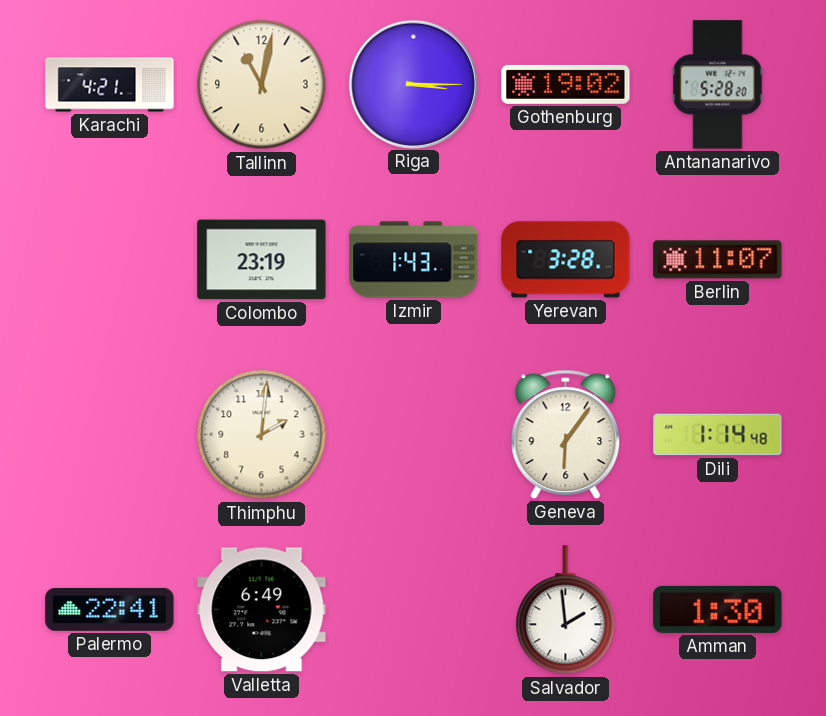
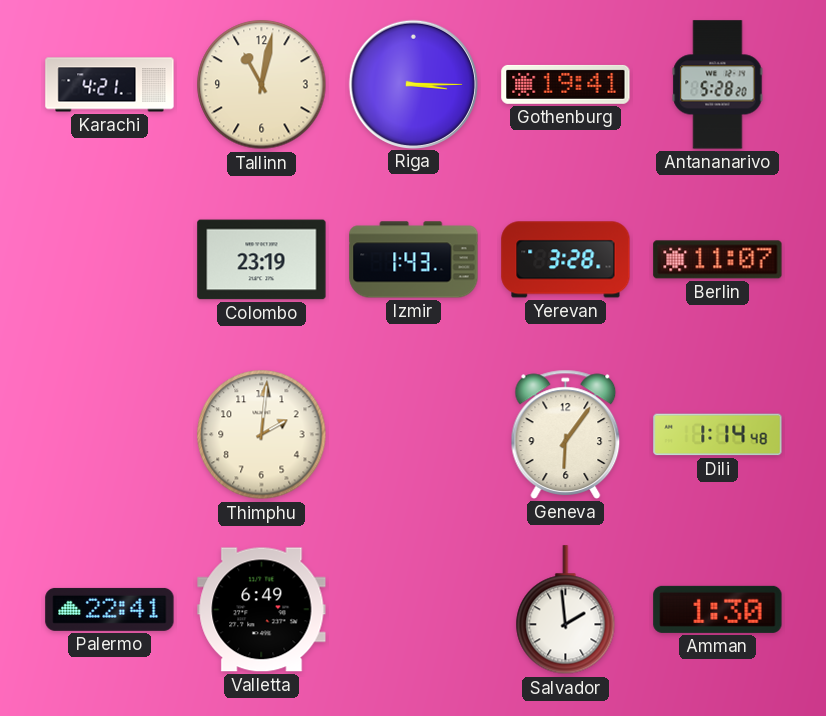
Gothenburg: 19:02 -> 19:41 (566, 84)
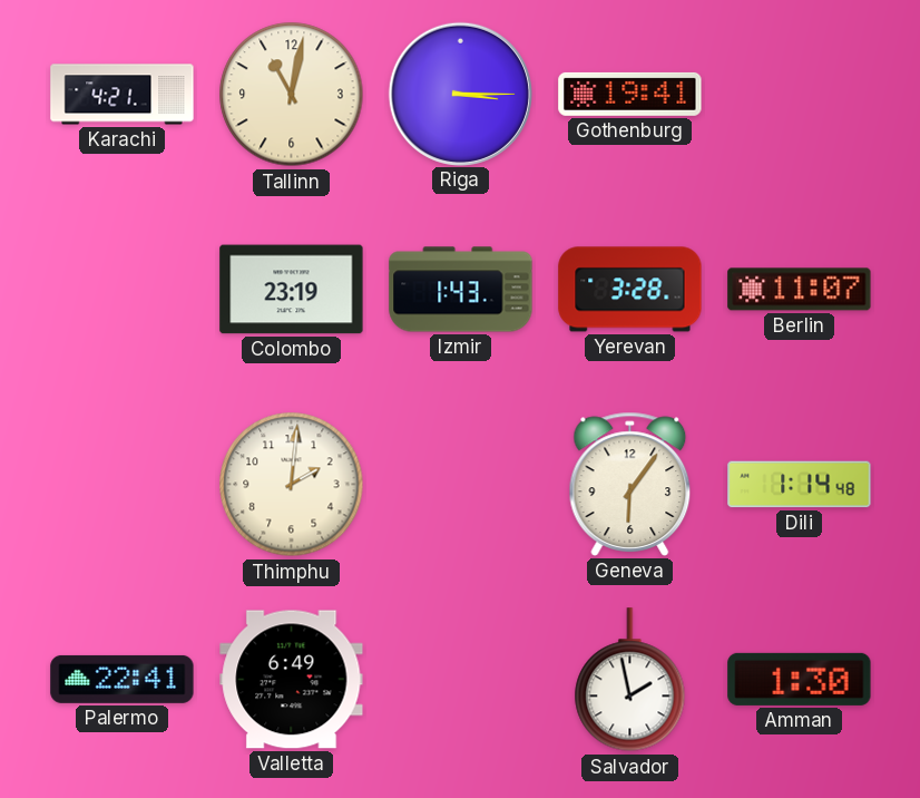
Antananarivo: 5:28 -> none (718, 85)
Salvador: 1:59 -> 1:58 (630, 680)
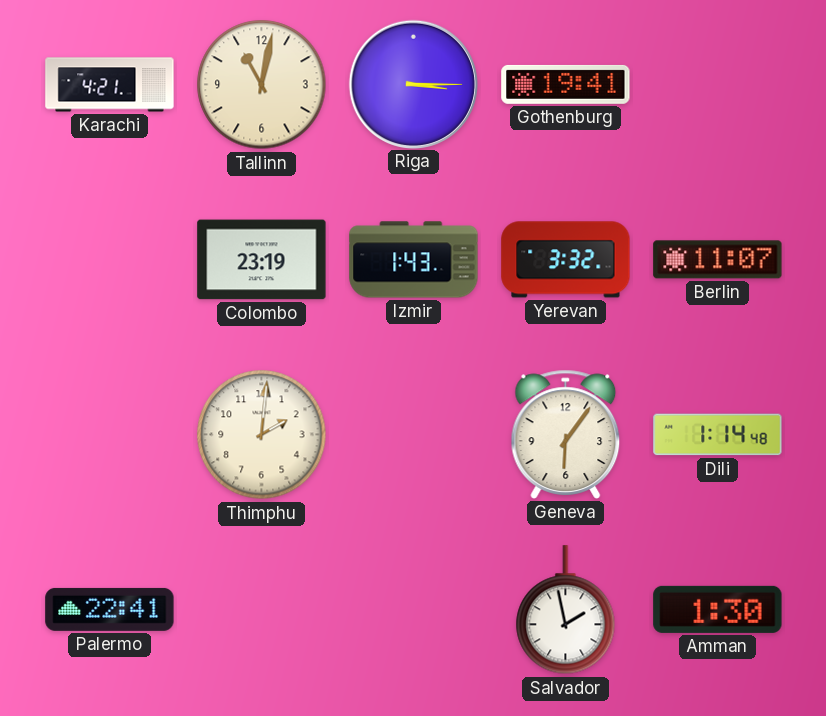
Yerevan: 3:28 -> 3:32 (566, 260)
Valletta: 6:49 -> none (292, 680)
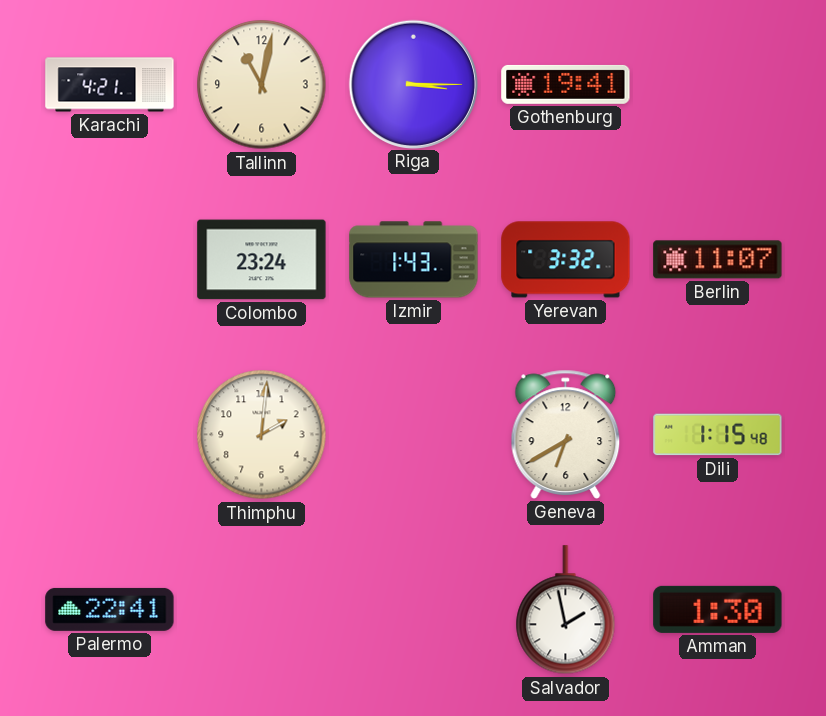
Colombo: 23:19 -> 23:24 (262, 260)
Geneva: 6:06 -> 6:40 (566, 434)
Dili: 1:14 -> 1:15 (718, 435)
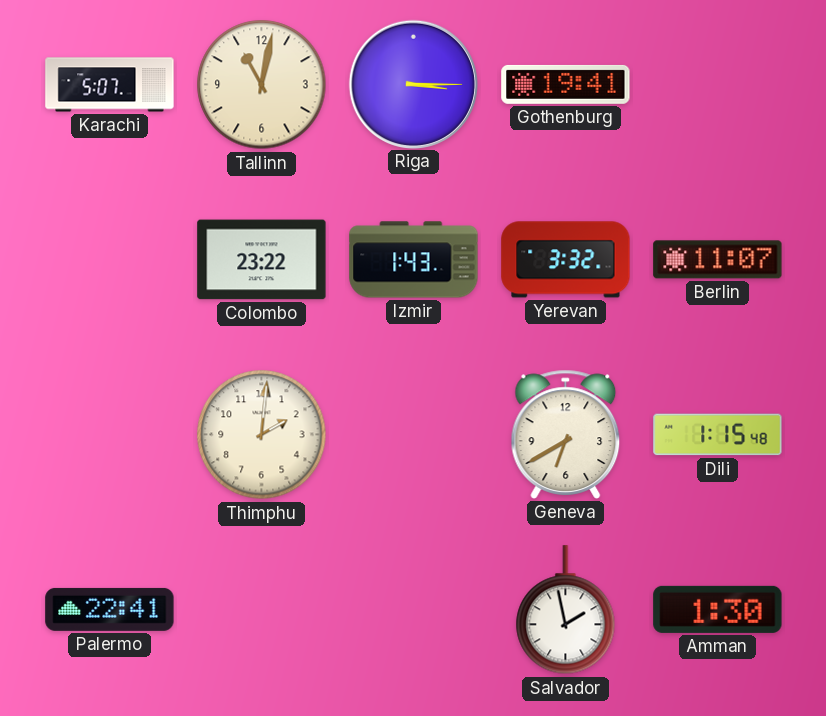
Karachi: 4:21 -> 5:07 (110, 85)
Colombo: 23:24 -> 23:22 (262, 260)
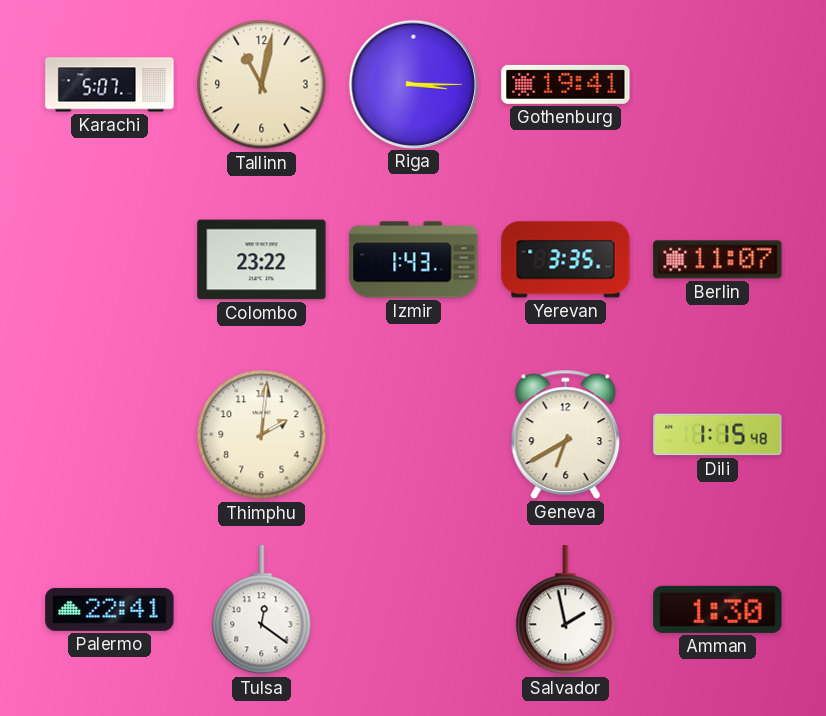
Yerevan: 3:32 -> 3:35 (566, 260)
Tulsa: none -> 12:21 (262, 610)
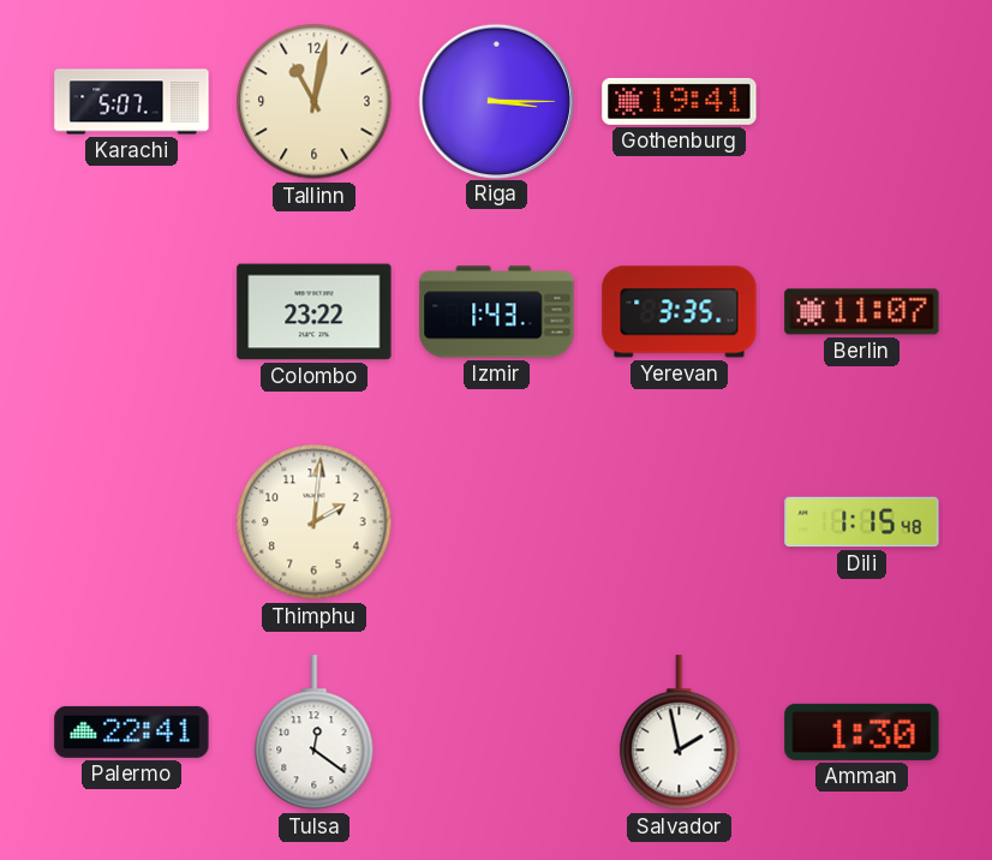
Geneva: 6:40 -> none (566, 434)
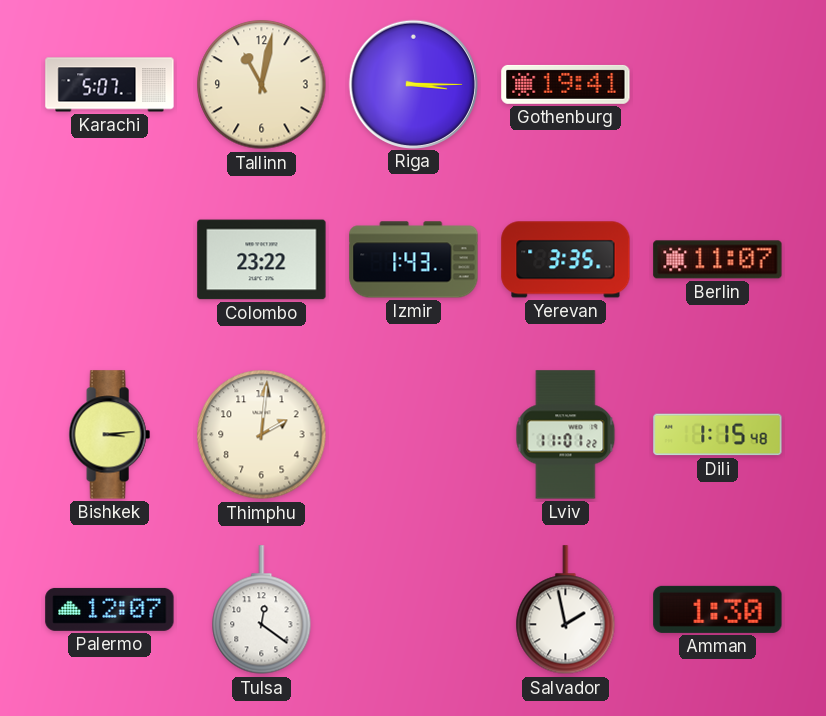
Bishkek: none -> 3:14 (109, 435)
Lviv: none -> 11:01 (566, 435)
Palermo: 22:41 -> 12:07 (110, 609)
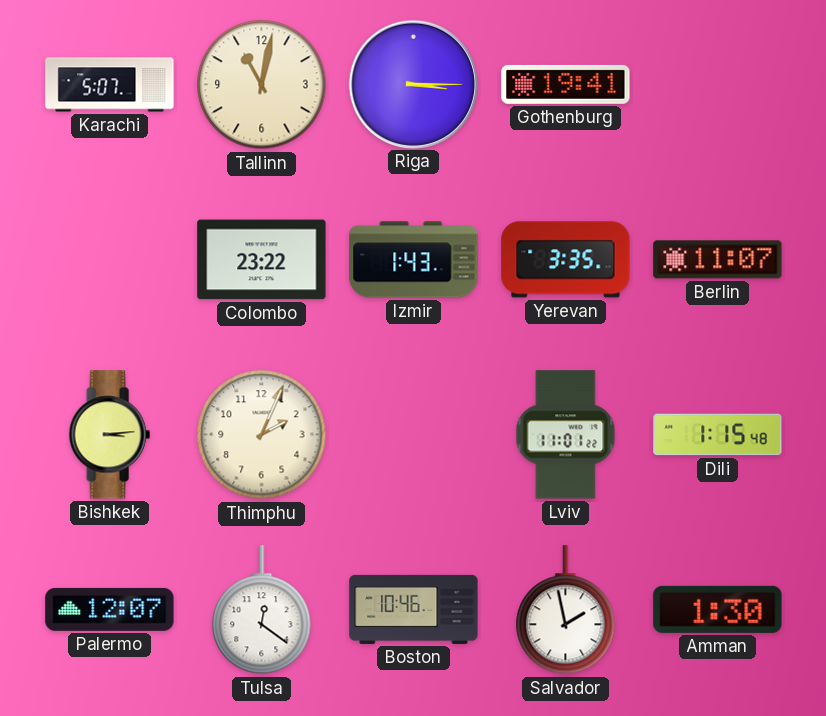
Thimphu: 2:01 -> 2:04 (262, 435)
Boston: none -> 10:46 (414, 609)
